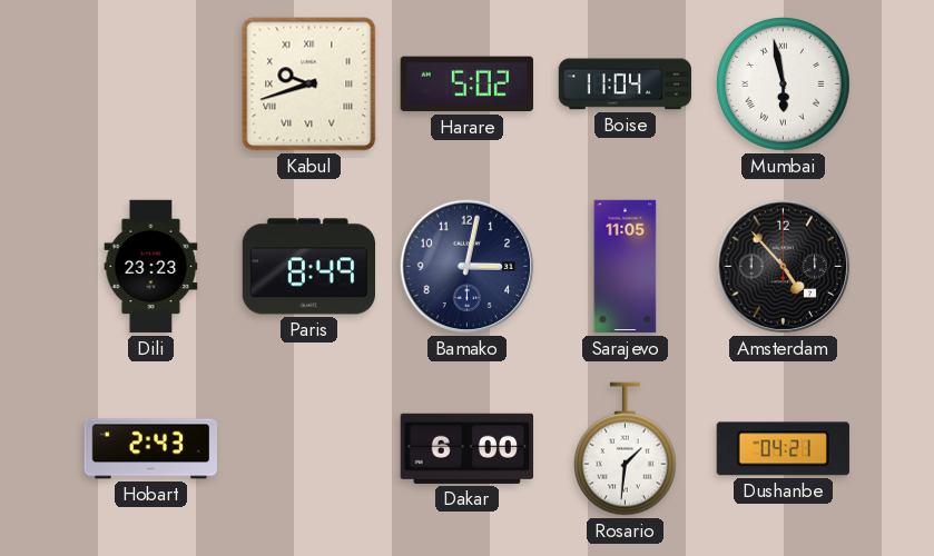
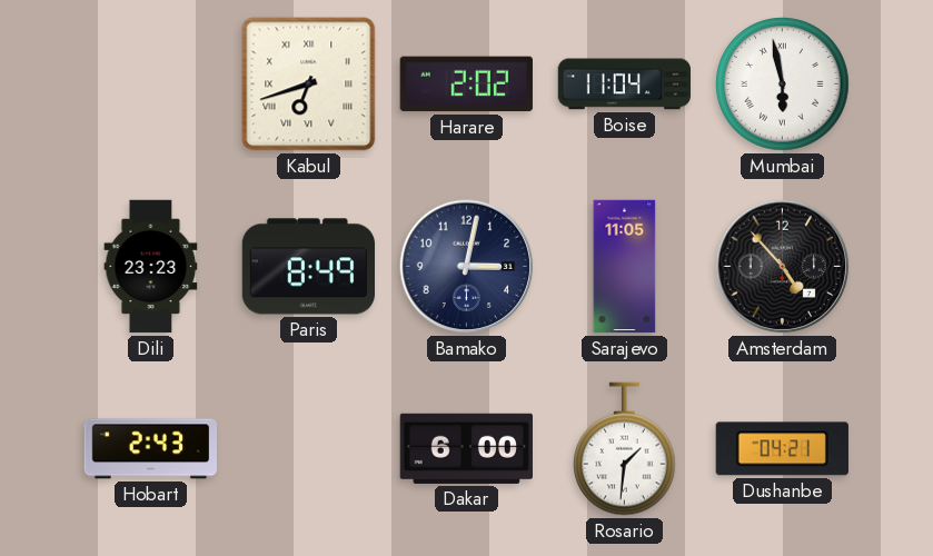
Kabul: 9:42 -> 6:42 (309, 85)
Harare: 5:02 -> 2:02 (466, 85)
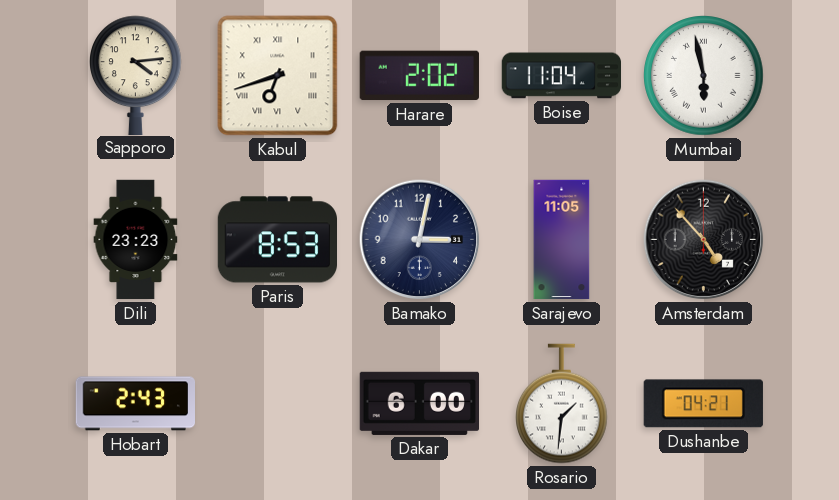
Sapporo: none -> 4:14 (136, 75)
Paris: 8:49 -> 8:53 (277, 240)
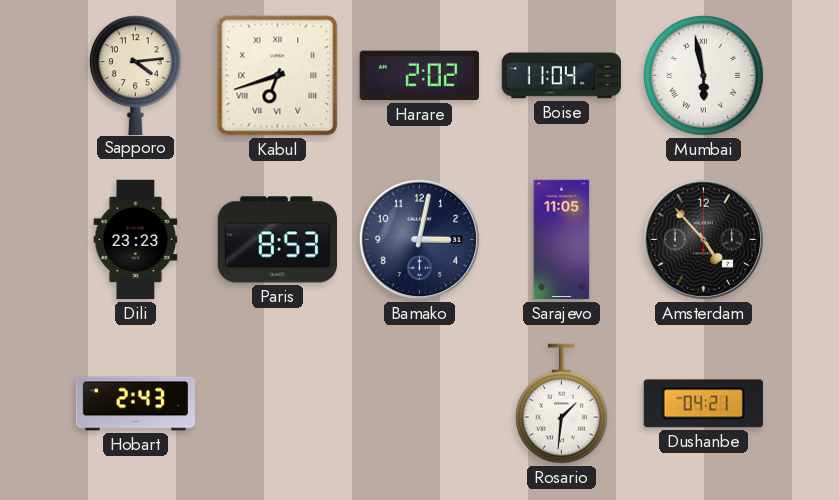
Dakar: 6:00 -> none (419, 403)
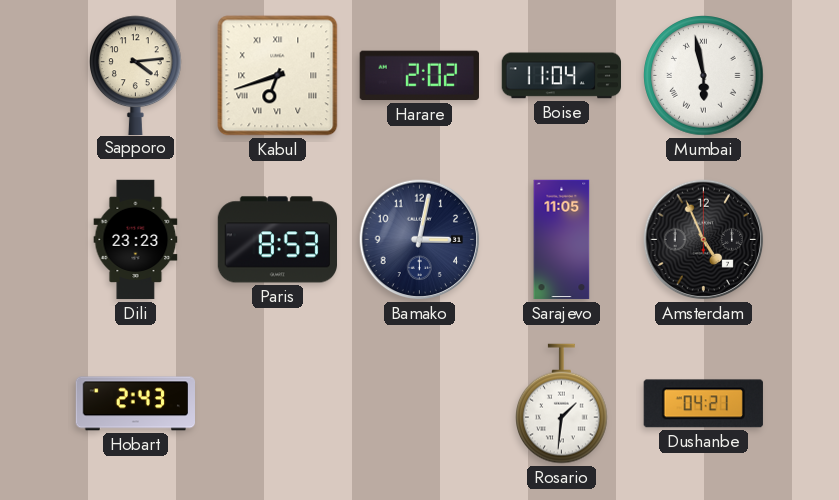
Amsterdam: 4:53 -> 4:56 (704, 240)
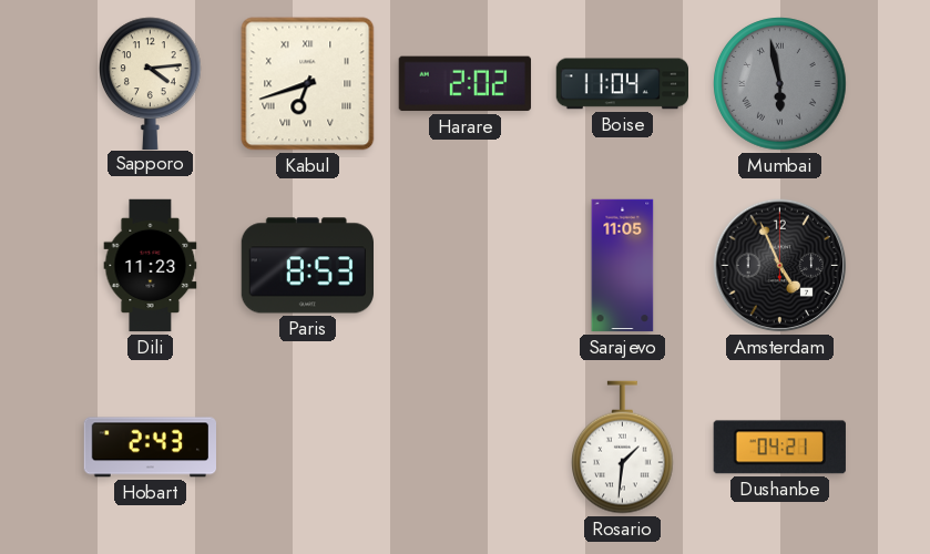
Mumbai dial: white -> grey (780, 84)
Dili: 23:23 -> 11:23 (151, 266)
Bamako: 3:02 -> none (420, 240)
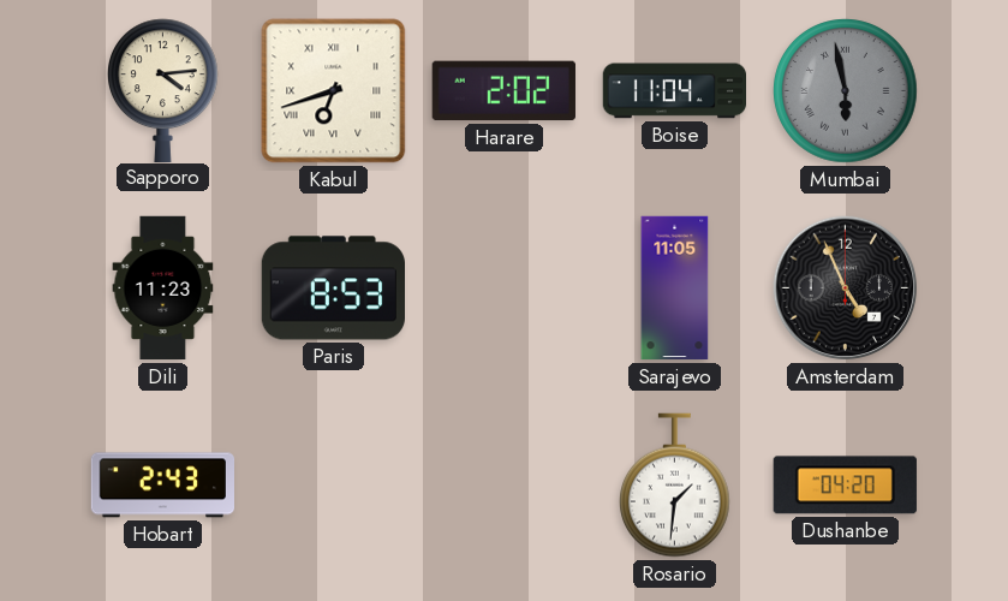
Dushanbe: 04:21 -> 04:20 (845, 486)
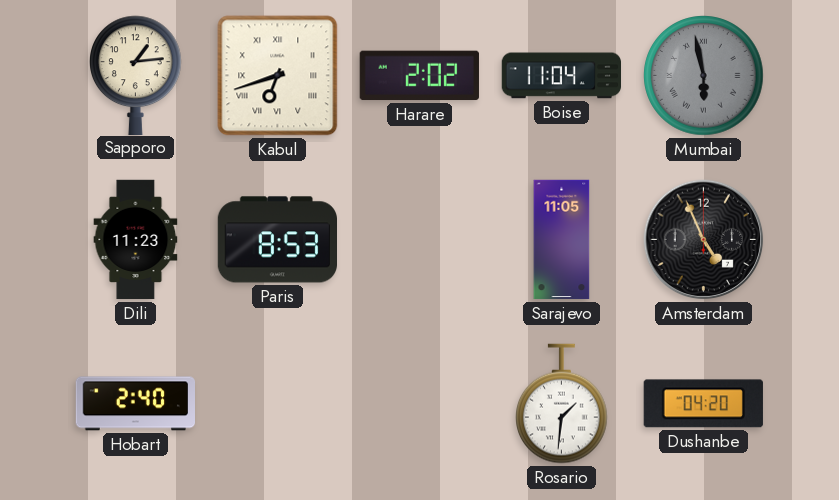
Sapporo: 4:14 -> 1:14 (136, 75)
Hobart: 2:43 -> 2:40 (136, 404)
